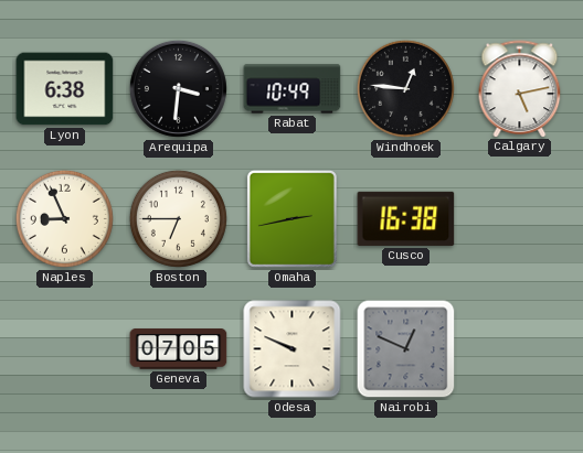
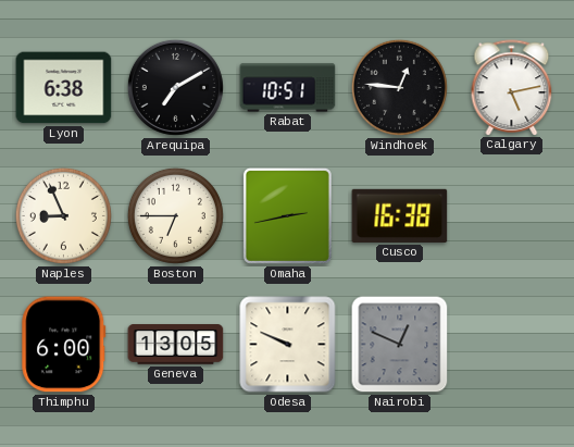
Arequipa: 3:31 -> 7:10 (175, 87)
Rabat: 10:49 -> 10:51 (288, 88)
Thimphu: none -> 6:00 (64, 345)
Geneva: 07:05 -> 13:05 (176, 345)
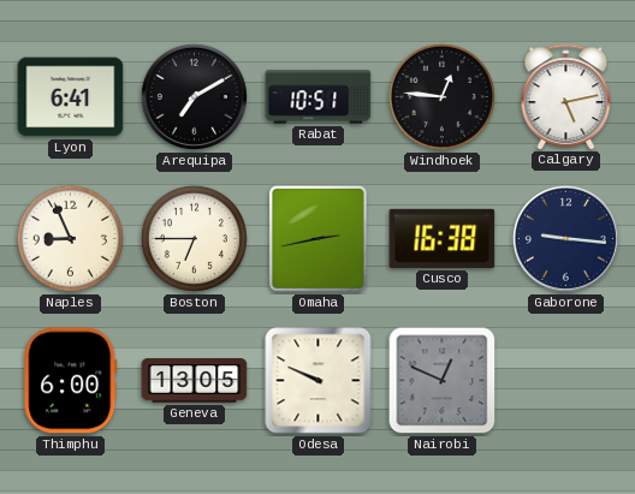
Lyon: 6:38 -> 6:41 (71, 97)
Gaborone: none -> 9:16 (565, 238)
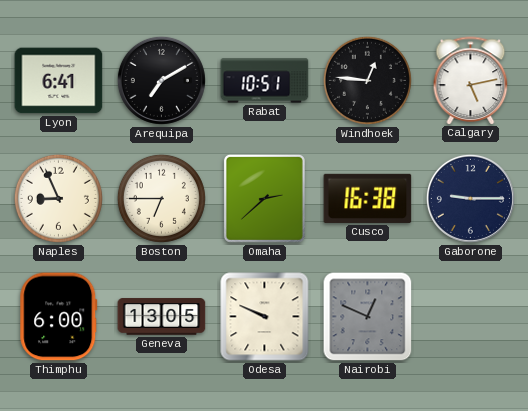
Omaha: 2:43 -> 2:38 (264, 198)
Gaborone: 9:16 -> 9:15 (470, 198)
